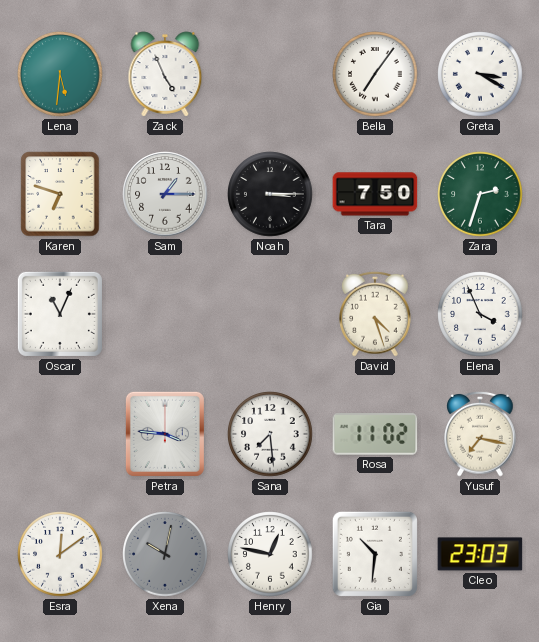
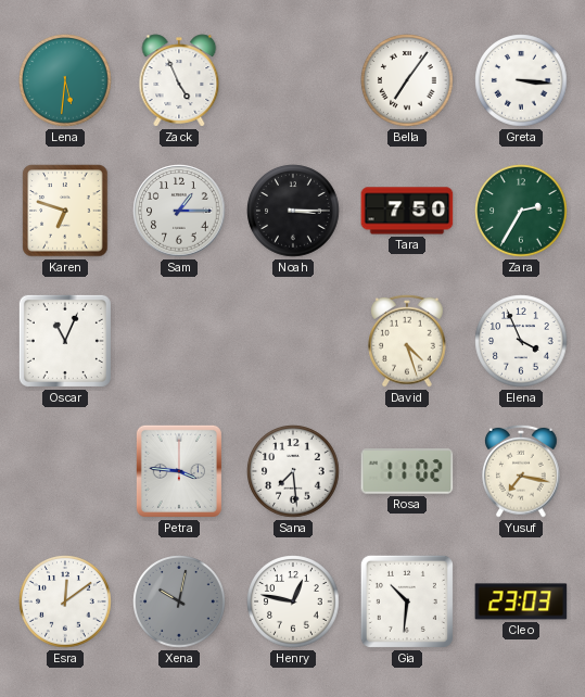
Greta: 3:20 -> 3:16 (521, 80)
Zara: 2:33 -> 2:35 (521, 211)
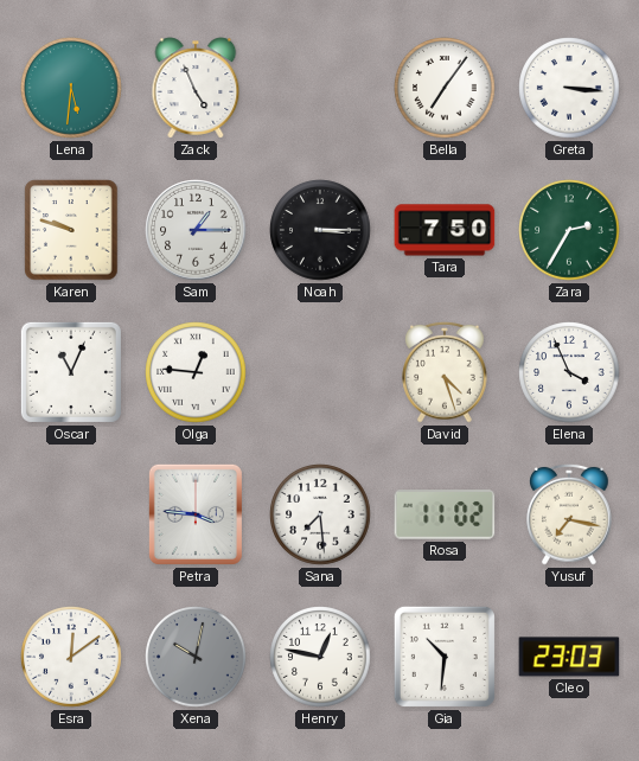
Karen: 6:48 -> 9:48 (71, 230)
Olga: none -> 12:46 (196, 372)
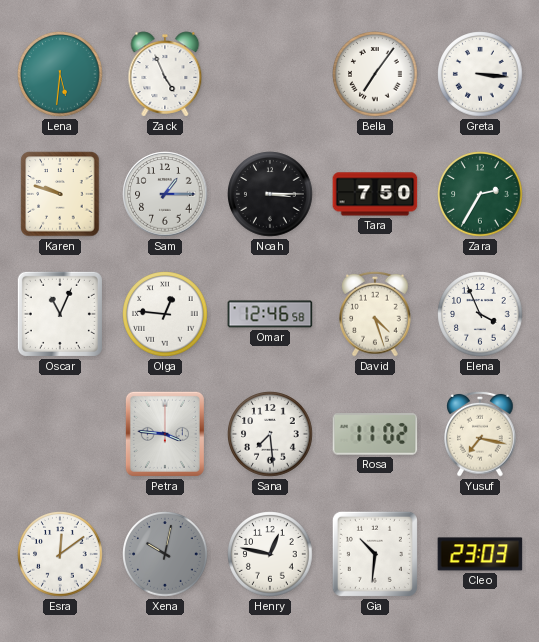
Omar: none -> 12:46 (270, 314)
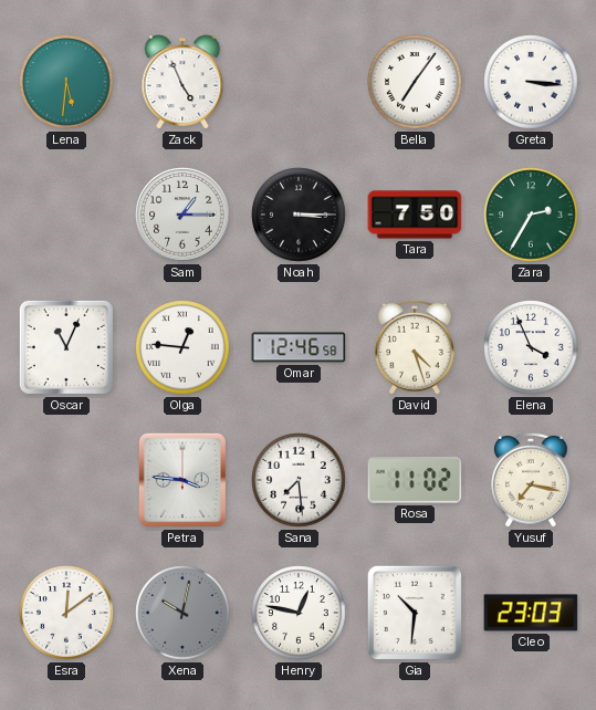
Karen: 9:48 -> none (60, 194)
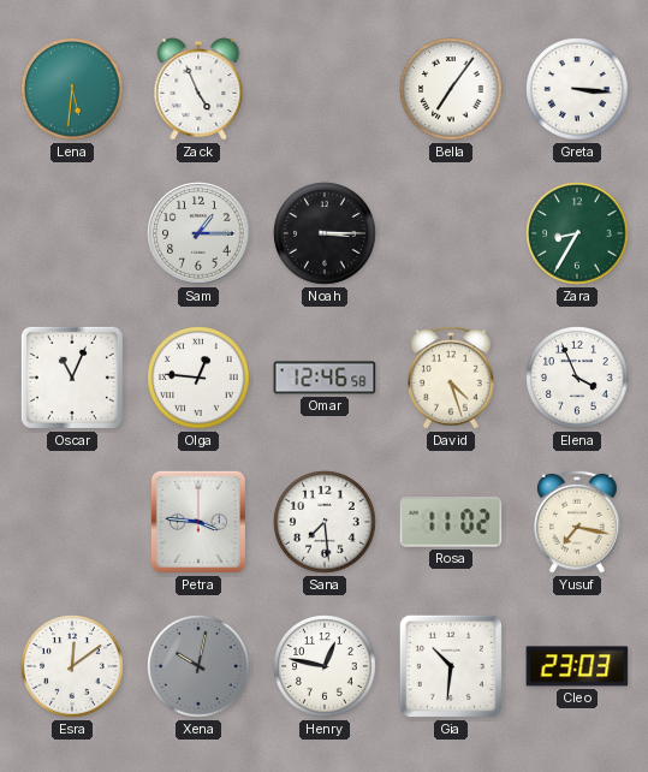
Tara: 7:50 -> none (415, 215)
Zara: 2:35 -> 8:35 (577, 233)
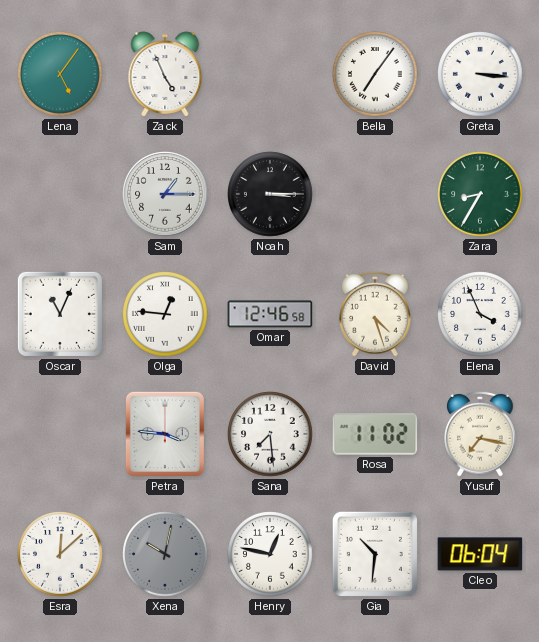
Lena: 5:31 -> 5:06 (60, 74)
Esra: 12:09 -> 12:08 (60, 554)
Cleo: 23:03 -> 06:04 (480, 554)
